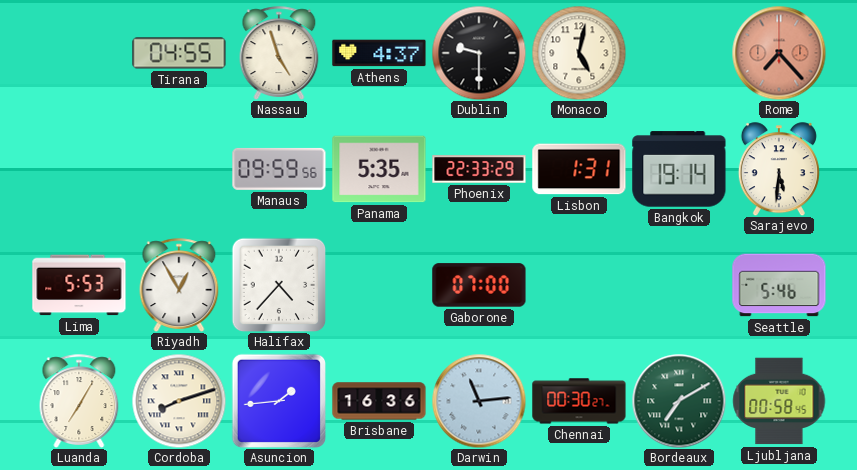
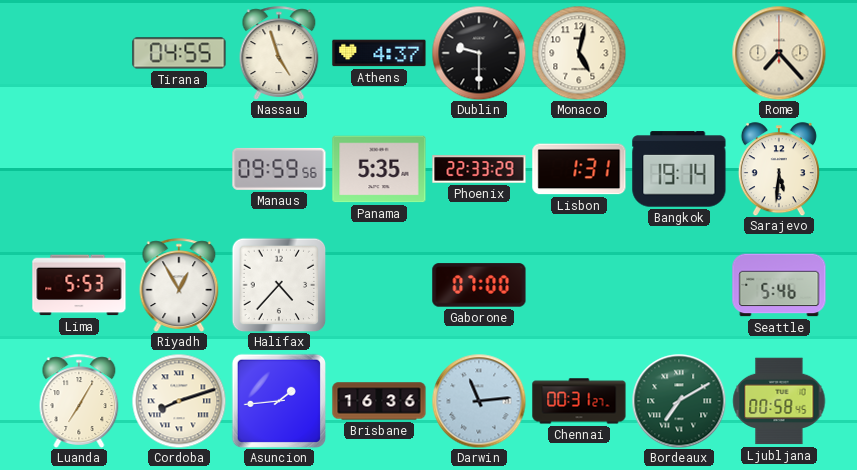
Rome dial: salmon -> cream (779, 53)
Chennai: 00:30 -> 00:31 (579, 401)
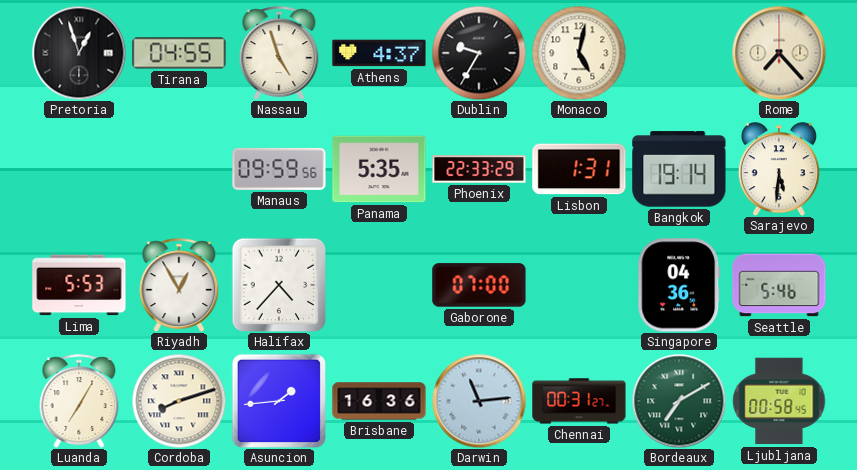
Pretoria: none -> 12:57 (79, 53)
Dublin: 9:30 -> 9:35 (479, 53)
Singapore: none -> 04:36 (679, 285)
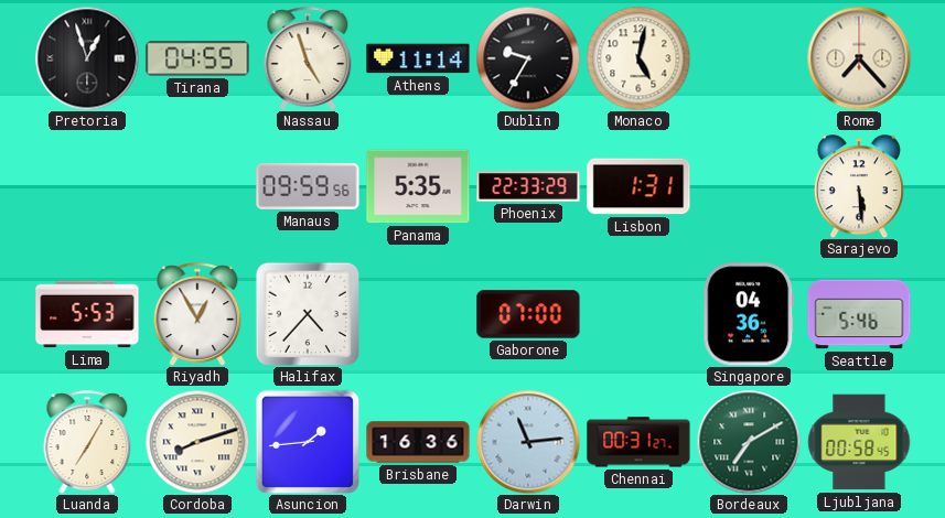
Athens: 4:37 -> 11:14 (418, 58)
Bangkok: 19:14 -> none (679, 169)
Sarajevo: 5:31 -> 5:29 (859, 186)
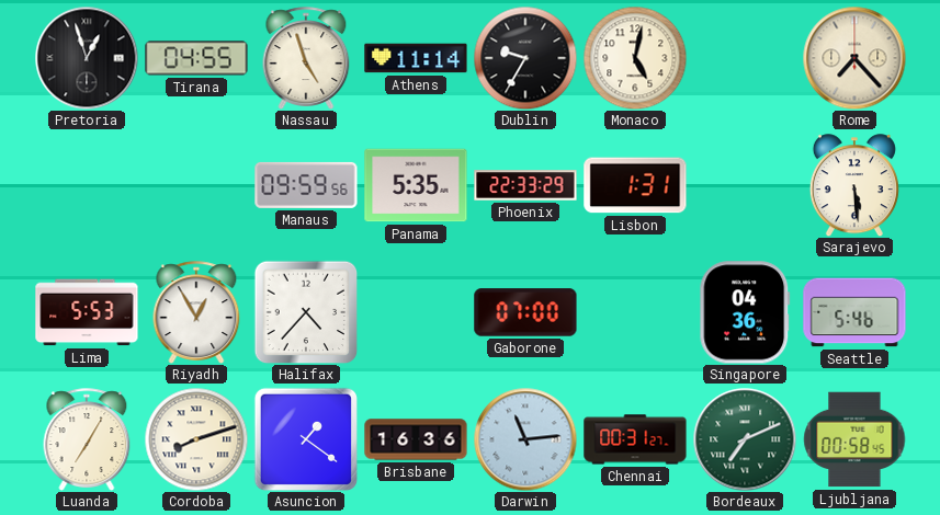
Asuncion: 1:44 -> 1:21 (305, 438)
Bordeaux: 7:10 -> 7:11 (745, 439)
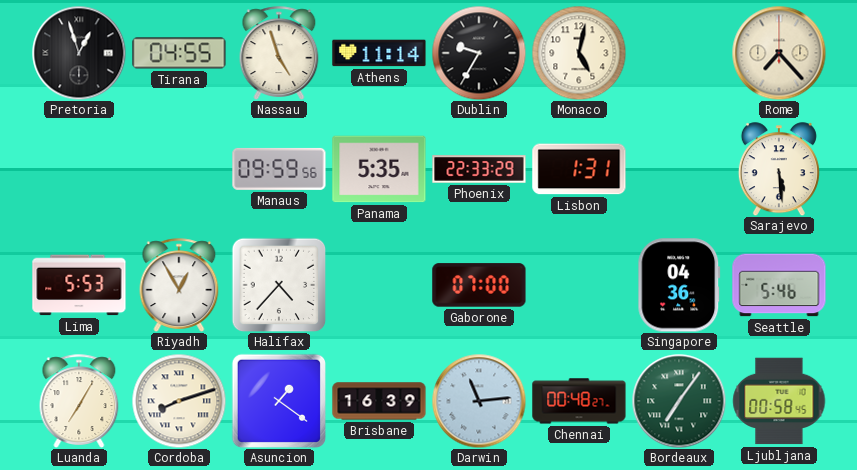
Brisbane: 16:36 -> 16:39 (379, 401)
Chennai: 00:31 -> 00:48 (579, 401)
Bordeaux: 7:11 -> 7:06 (679, 401)
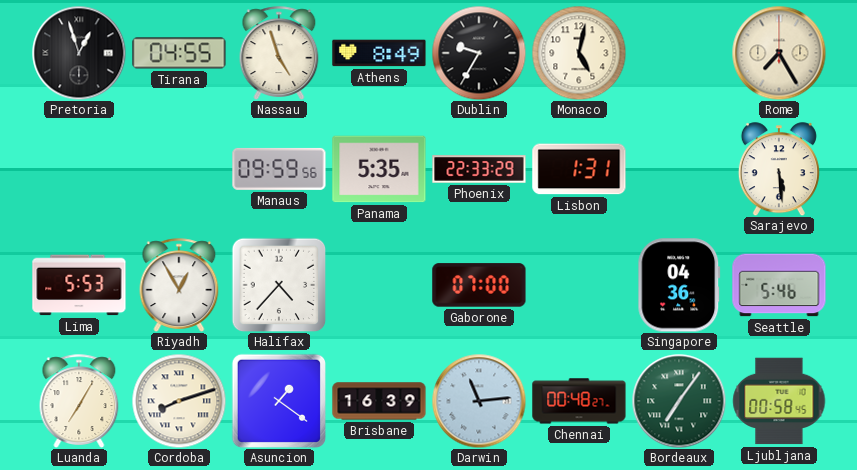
Athens: 11:14 -> 8:49 (379, 53)
Rome: 7:23 -> 7:25 (779, 53)
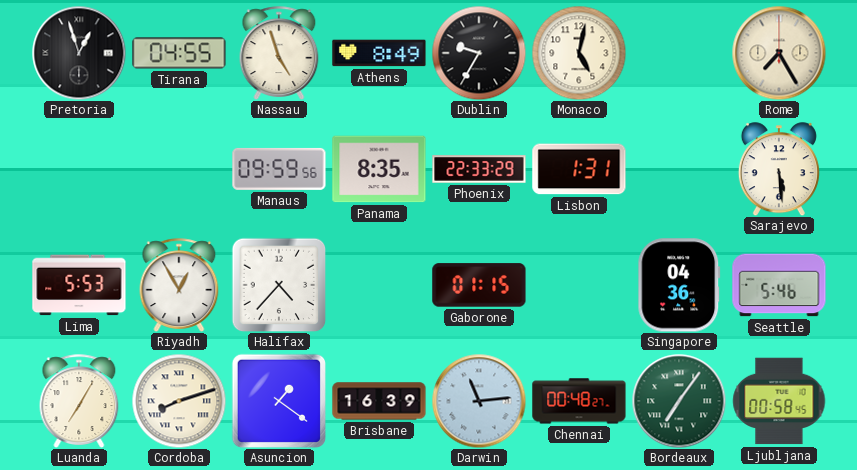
Panama: 5:35 -> 8:35 (379, 169)
Gaborone: 07:00 -> 01:15 (479, 285)
